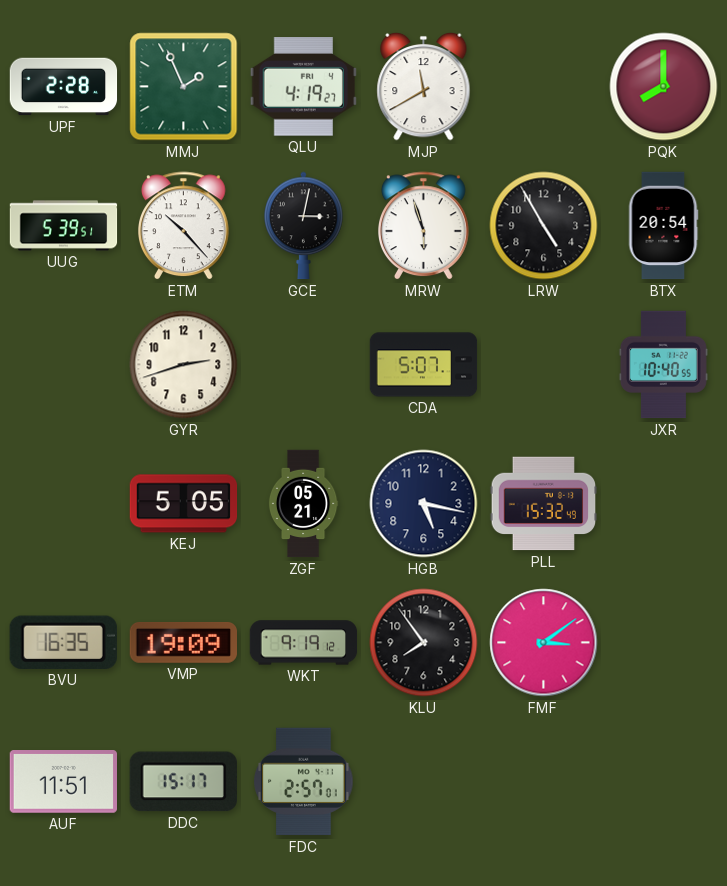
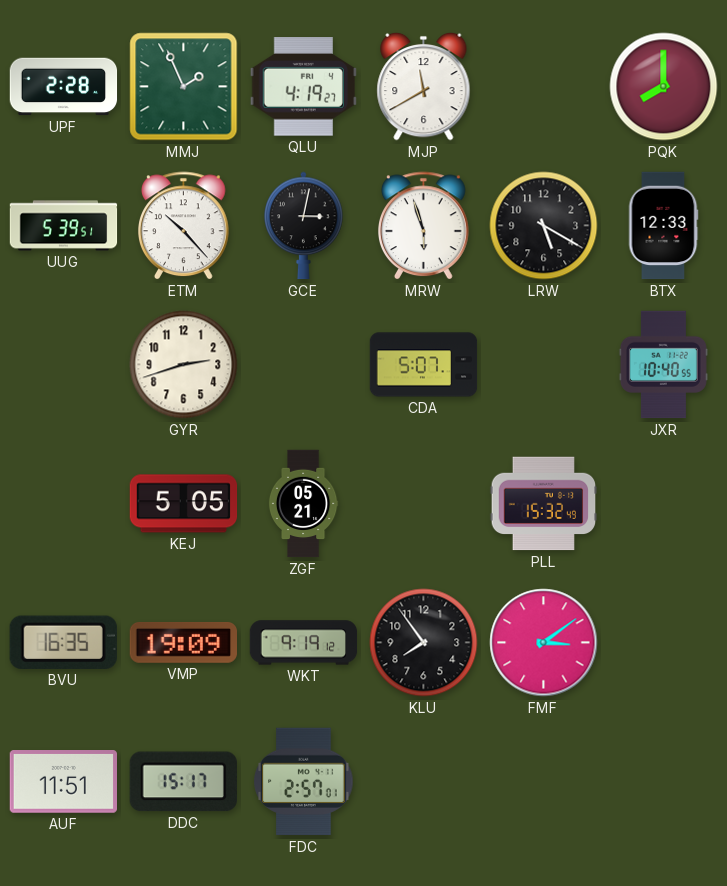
LRW: 4:55 -> 5:20 (544, 226)
BTX: 20:54 -> 12:33 (663, 226)
HGB: 5:17 -> none (424, 504)
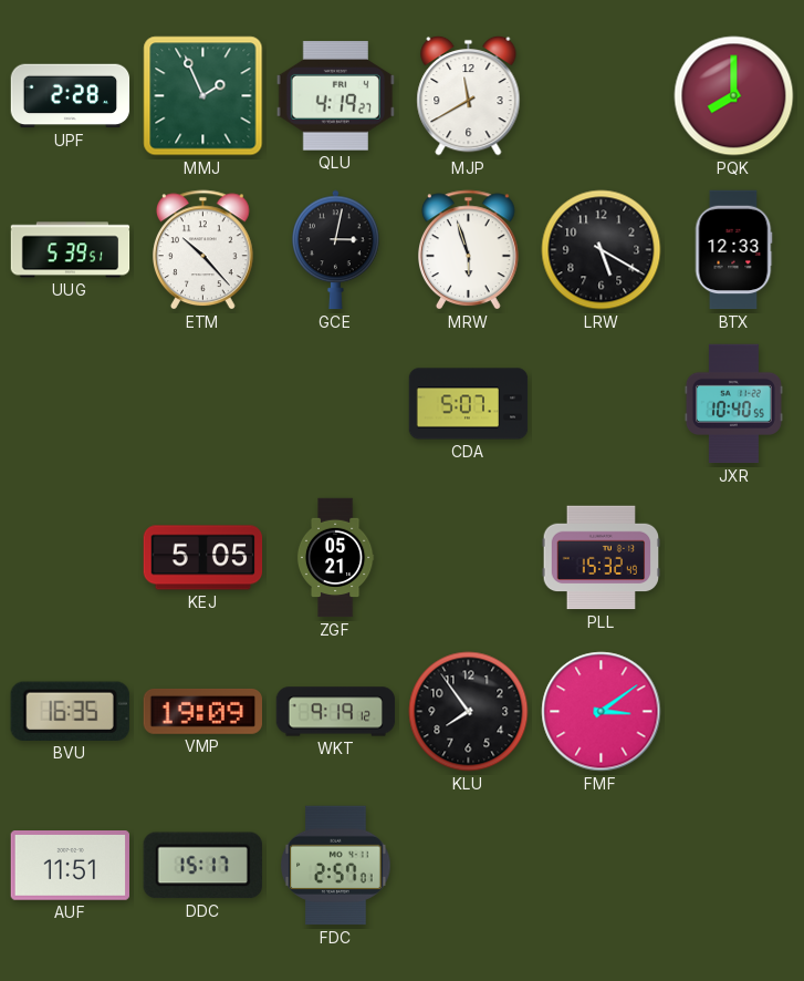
GYR: 2:42 -> none (184, 365)
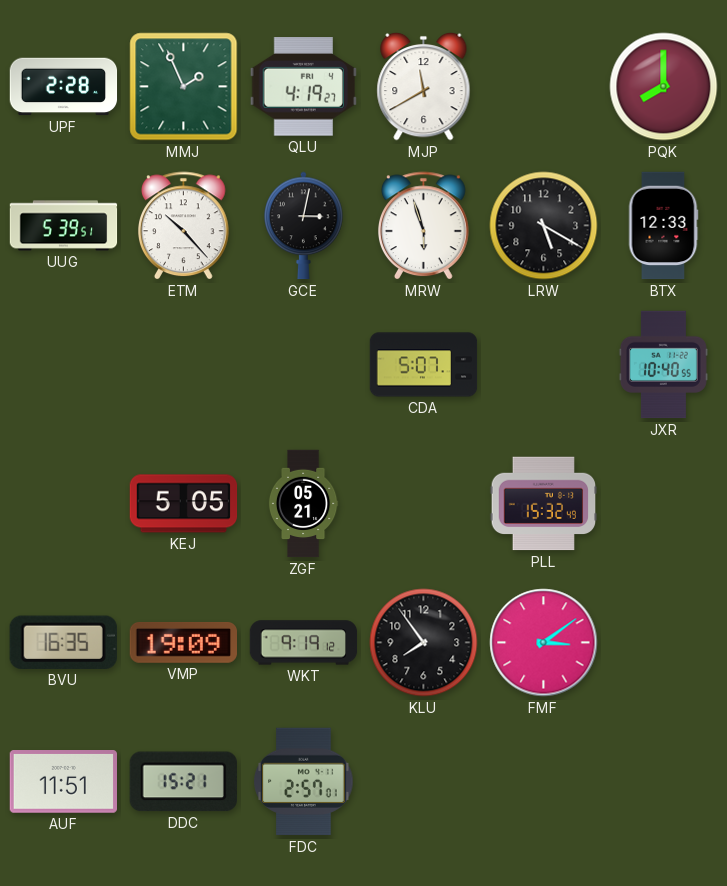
DDC: 15:17 -> 15:21 (183, 782)
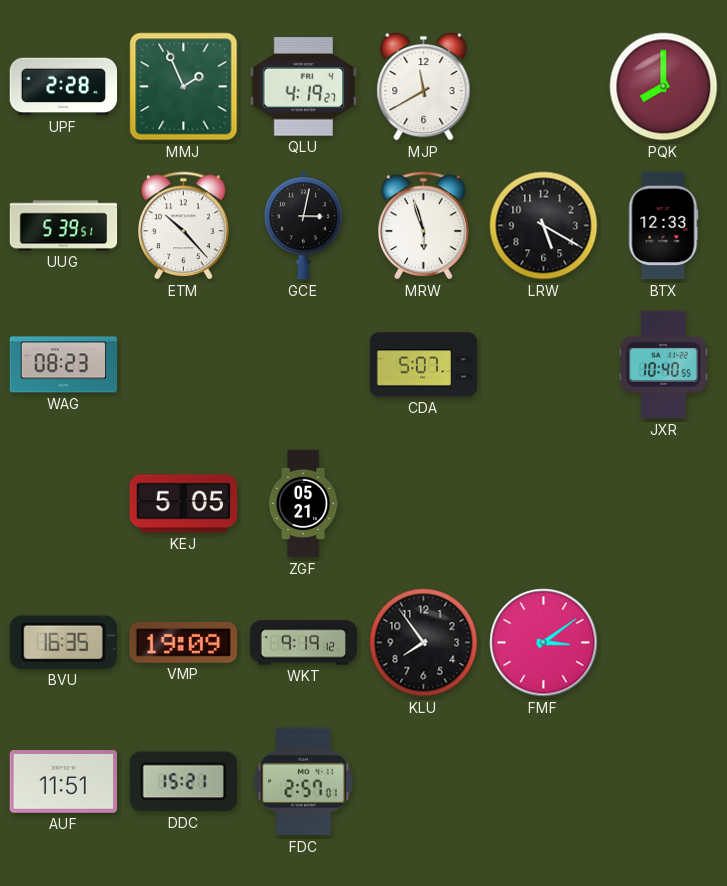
WAG: none -> 08:23 (64, 365)
PLL: 15:32 -> none (544, 504)
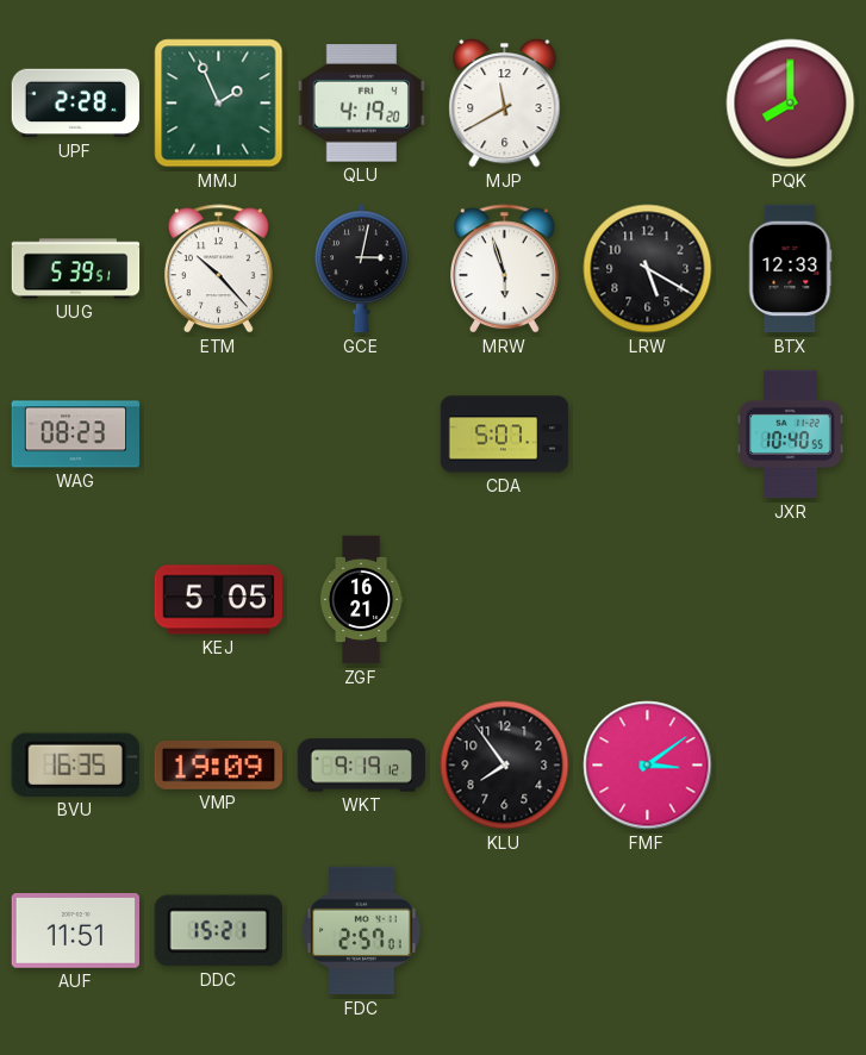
QLU: 4:19:27 -> 4:19:20 (361, 104)
ZGF: 05:21 -> 16:21 (361, 600)
